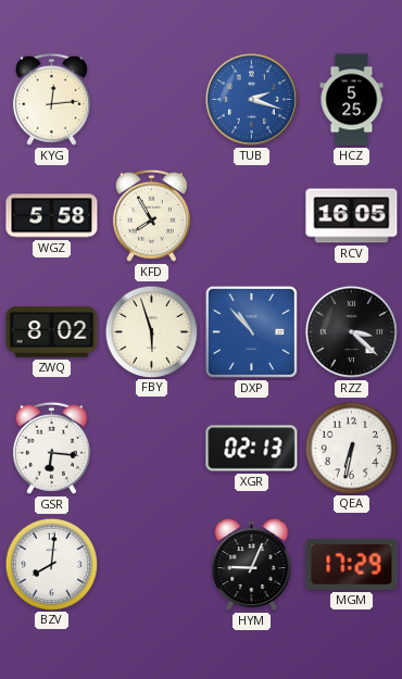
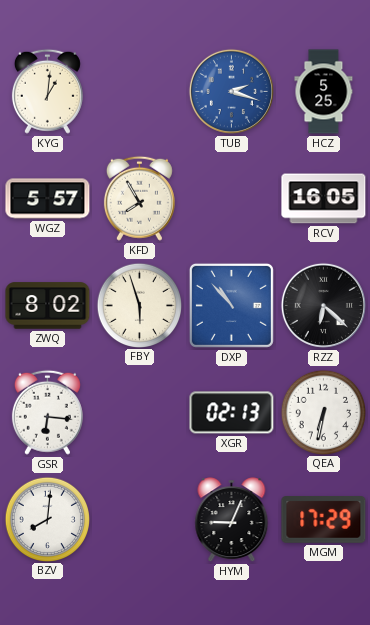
KYG: 12:14 -> 1:01 (47, 91)
WGZ: 5:58 -> 5:57 (48, 199)
RZZ: 3:22 -> 6:22 (323, 305)
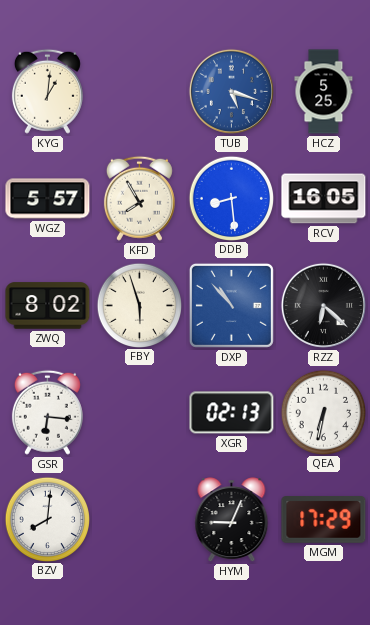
TUB: 2:18 -> 5:18 (231, 91)
DDB: none -> 8:29 (231, 198)
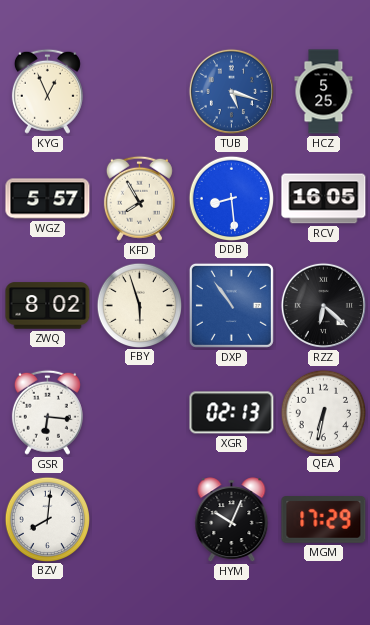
KYG: 1:01 -> 12:56 (47, 91)
DXP: 10:53 -> 10:54 (231, 305)
HYM: 9:04 -> 10:04 (232, 520)
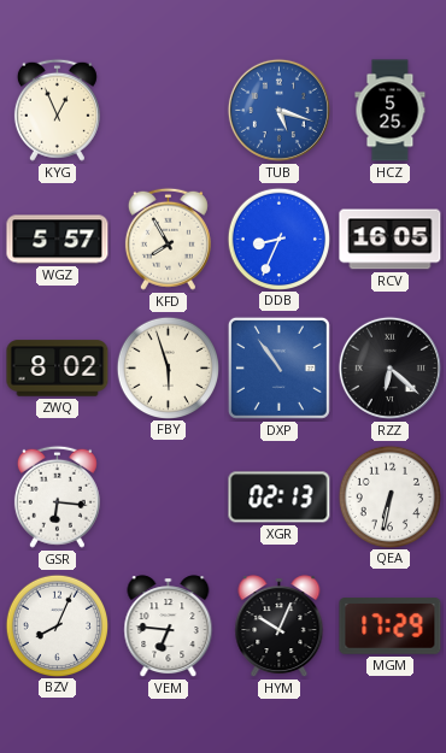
DDB: 8:29 -> 8:34 (278, 239)
BZV: 8:01 -> 8:04 (57, 625)
VEM: none -> 6:46 (169, 626)
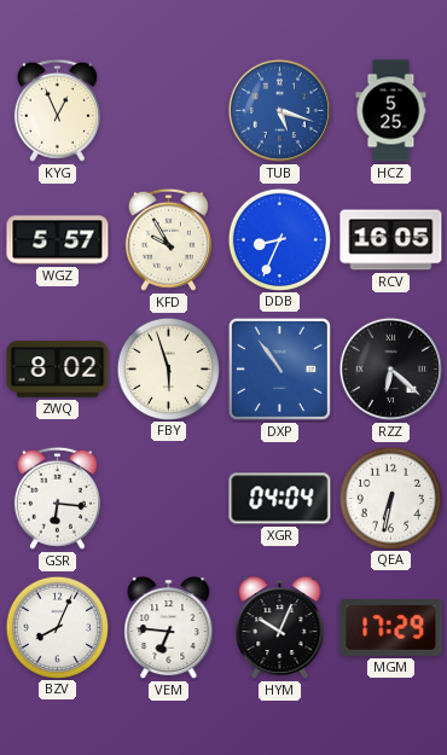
KFD: 7:55 -> 9:55 (168, 239)
XGR: 02:13 -> 04:04 (280, 499)
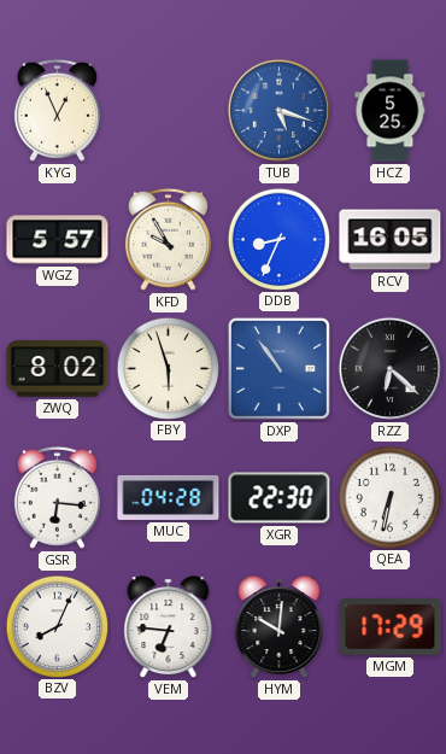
MUC: none -> 04:28 (169, 497)
XGR: 04:04 -> 22:30 (280, 498)
HYM: 10:04 -> 10:01 (280, 627)
